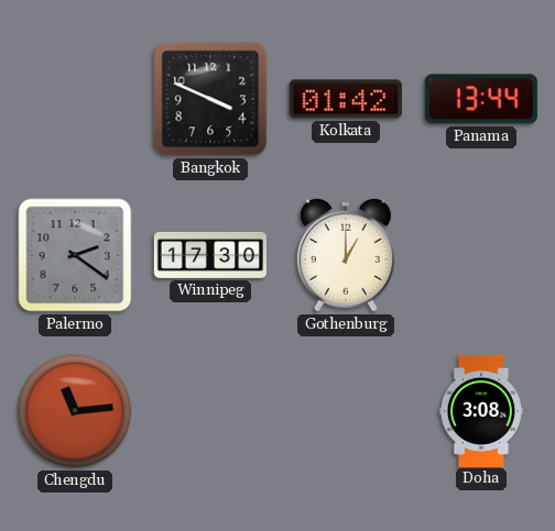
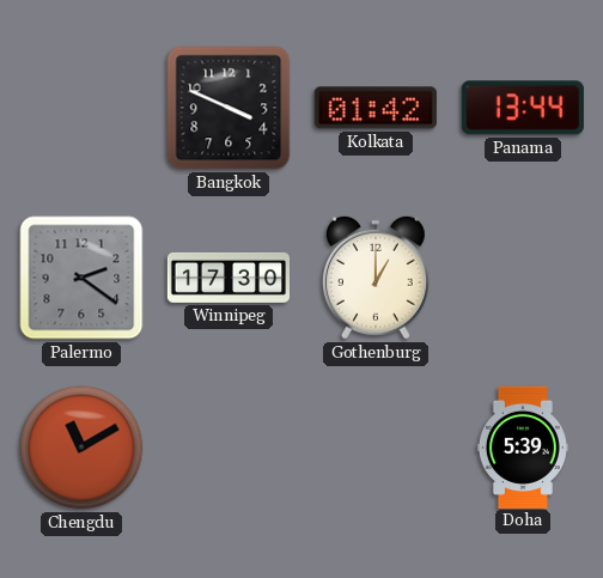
Chengdu: 11:14 -> 11:10 (81, 448)
Doha: 3:08 -> 5:39 (523, 446)
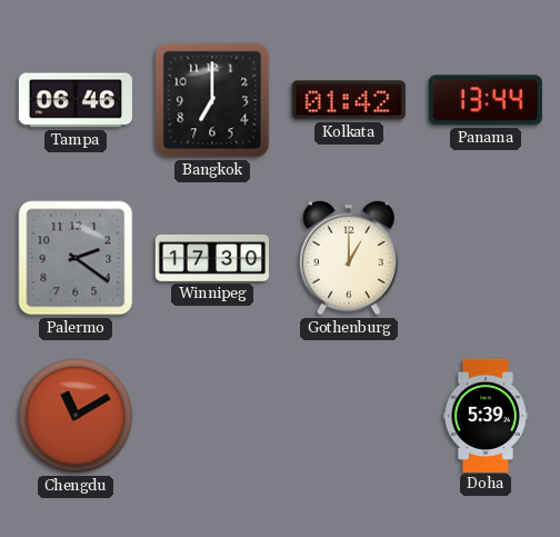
Tampa: none -> 06:46 (76, 100)
Bangkok: 3:49 -> 7:00 (212, 100)
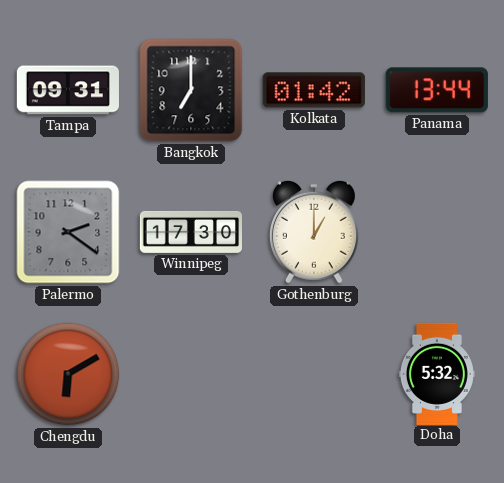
Tampa: 06:46 -> 09:31 (68, 90)
Chengdu: 11:10 -> 6:10 (68, 374)
Doha: 5:39 -> 5:32 (437, 373)
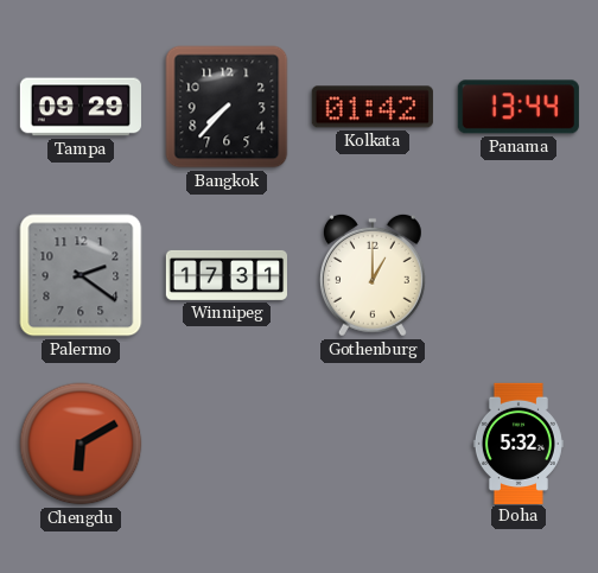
Tampa: 09:31 -> 09:29 (81, 107)
Bangkok: 7:00 -> 7:37 (227, 107)
Winnipeg: 17:30 -> 17:31 (225, 275)
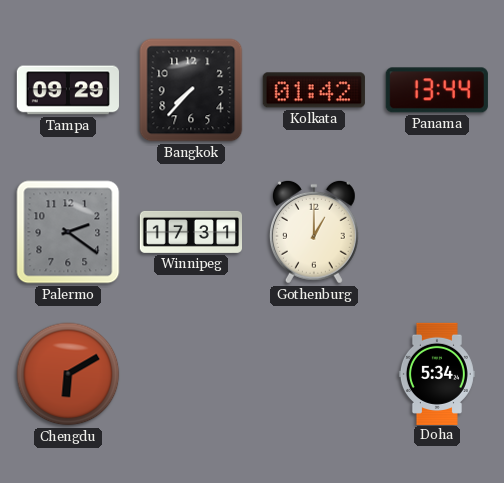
Doha: 5:32 -> 5:34 (437, 373)
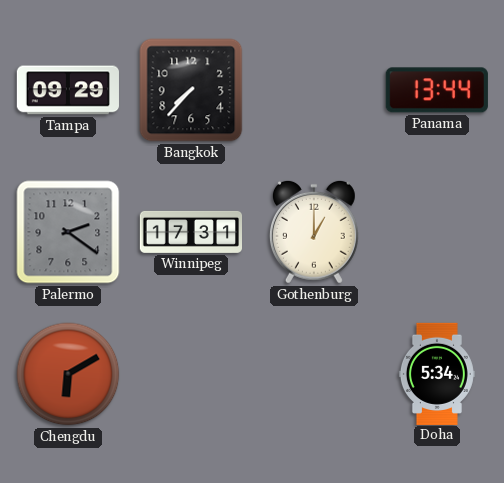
Kolkata: 01:42 -> none (314, 90)
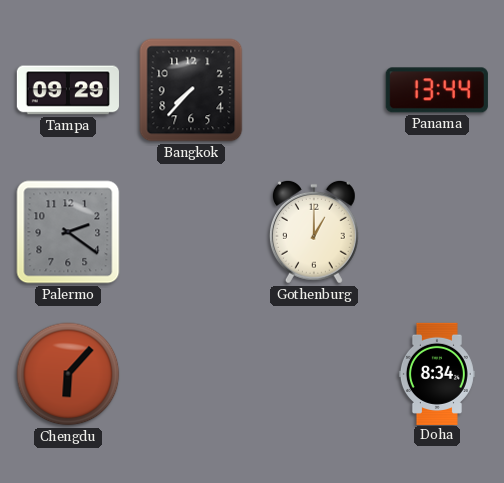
Winnipeg: 17:31 -> none (190, 232)
Chengdu: 6:10 -> 6:07 (68, 374)
Doha: 5:34 -> 8:34 (437, 373)
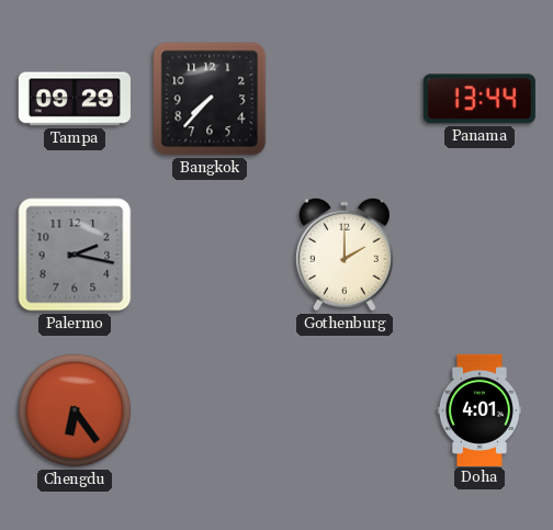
Palermo: 2:21 -> 2:17 (75, 255)
Gothenburg: 1:00 -> 2:00 (345, 255)
Chengdu: 6:07 -> 6:24 (75, 410)
Doha: 8:34 -> 4:01 (479, 409)
